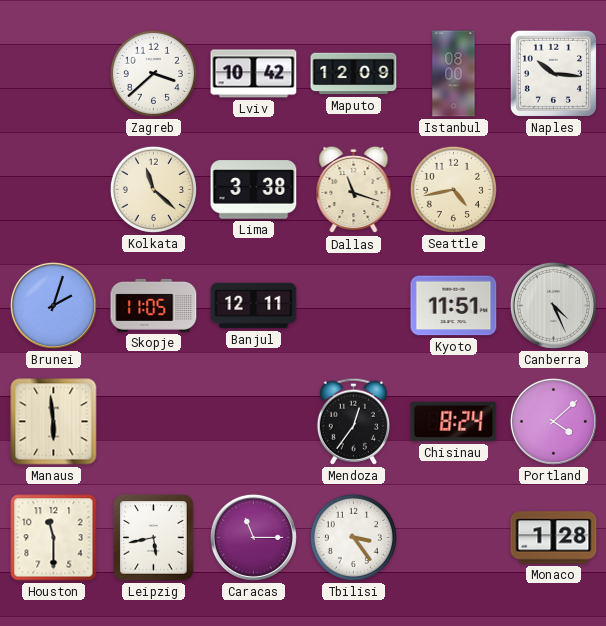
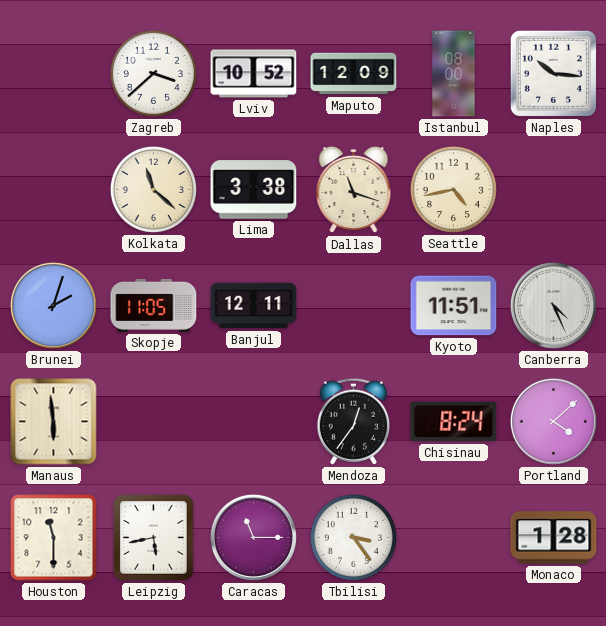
Lviv: 10:42 -> 10:52 (254, 74)
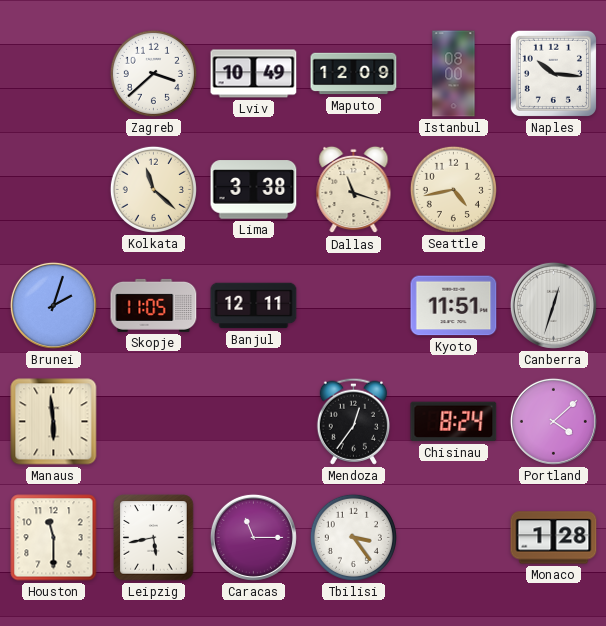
Lviv: 10:52 -> 10:49 (254, 74)
Canberra: 4:26 -> 12:33 (553, 305)
